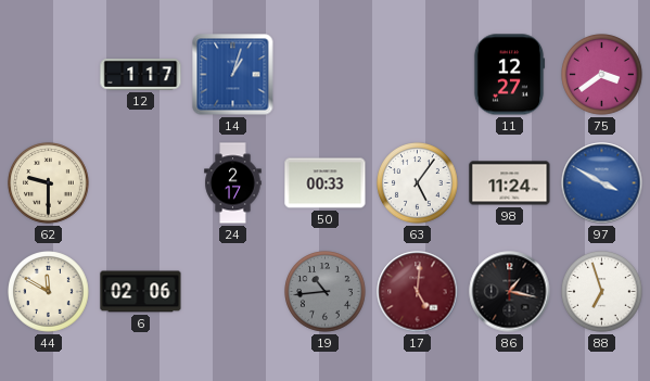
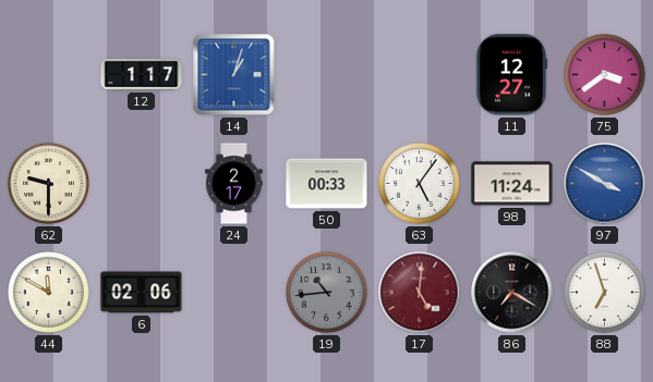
86: 1:17 -> 7:20 (512, 293)
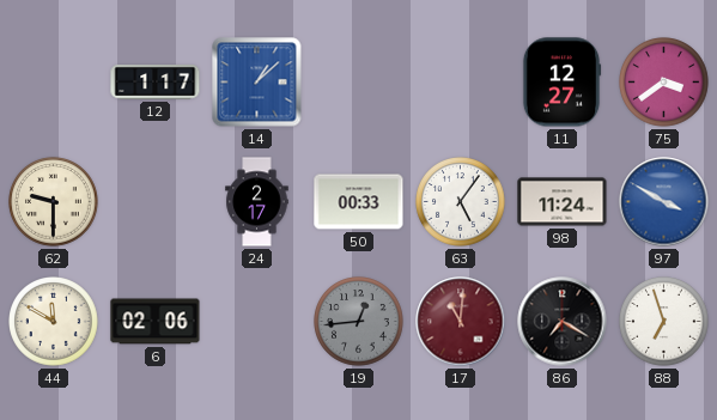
14: 1:03 -> 1:08 (257, 83)
19: 10:44 -> 12:44 (359, 322)
17: 5:01 -> 11:01 (461, 322)
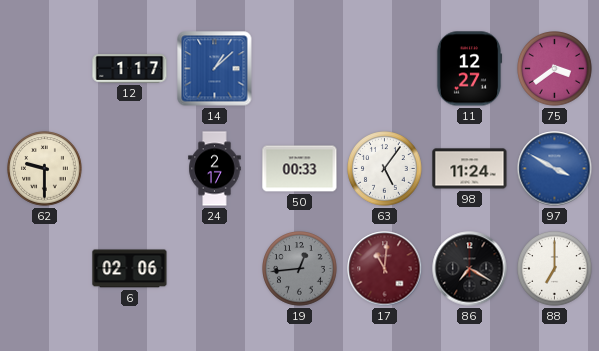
44: 11:50 -> none (54, 322)
88: 6:57 -> 7:00 (555, 269)
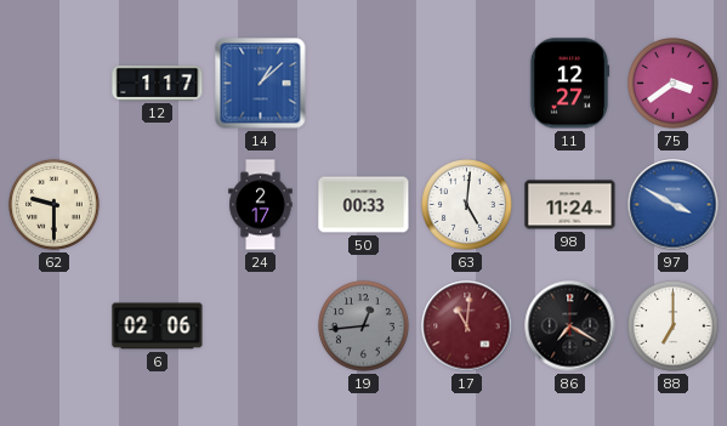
63: 5:06 -> 5:01 (467, 205)
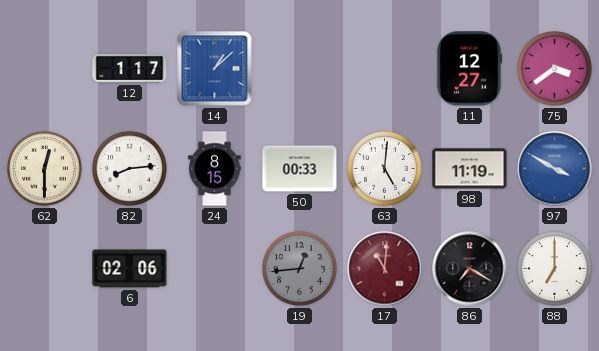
62: 9:30 -> 12:30 (45, 169)
82: none -> 8:14 (130, 169)
24: 2:17 -> 8:15 (215, 169)
98: 11:24 -> 11:19 (470, 169)
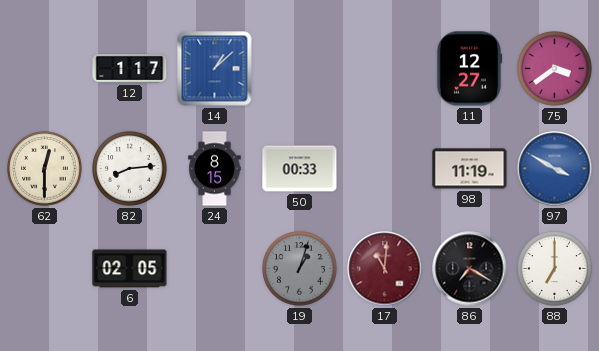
63: 5:01 -> none (385, 169)
6: 02:06 -> 02:05 (130, 269)
19: 12:44 -> 1:03 (300, 269)
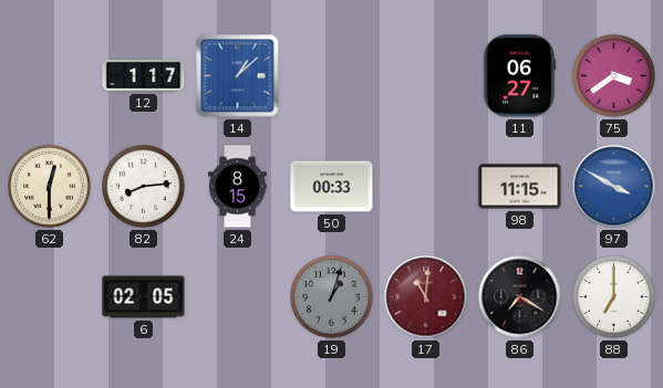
11: 12:27 -> 06:27 (519, 76)
98: 11:19 -> 11:15 (520, 187)
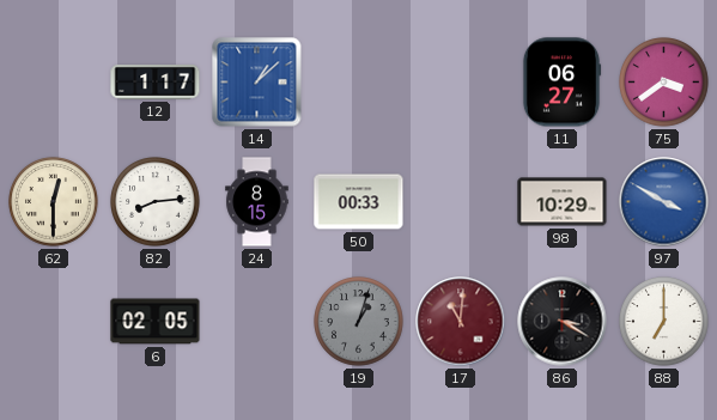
98: 11:15 -> 10:29 (563, 202)
86: 7:20 -> 3:20 (563, 322)
